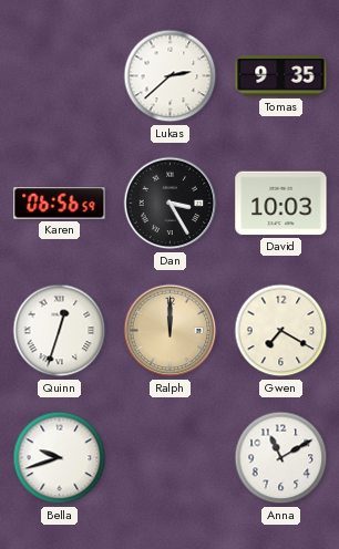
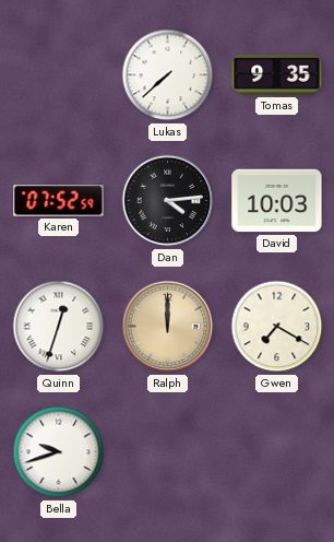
Lukas: 2:38 -> 7:38 (168, 75)
Karen: 06:56 -> 07:52 (59, 201)
Dan: 3:25 -> 4:14 (168, 201)
Anna: 11:10 -> none (281, 458)
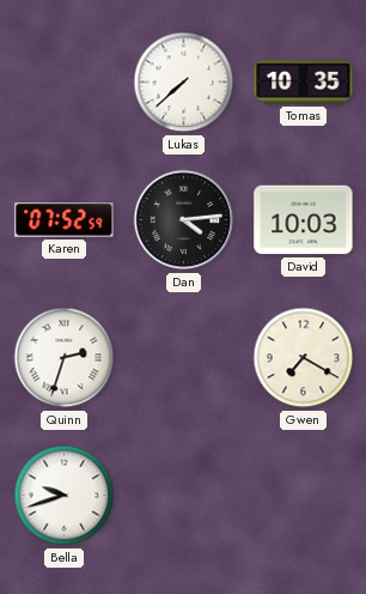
Tomas: 9:35 -> 10:35 (304, 83)
Quinn: 12:33 -> 2:33 (65, 358)
Ralph: 12:00 -> none (168, 327)
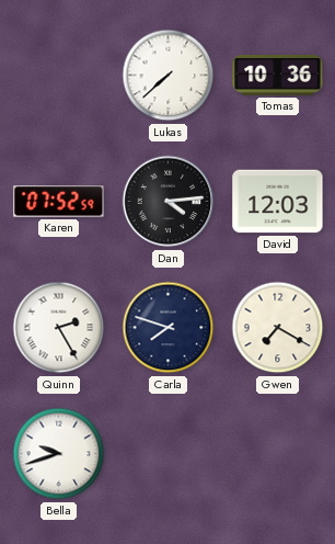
Tomas: 10:35 -> 10:36 (278, 76)
David: 10:03 -> 12:03 (278, 202)
Quinn: 2:33 -> 2:25 (59, 328)
Carla: none -> 7:48 (169, 328)
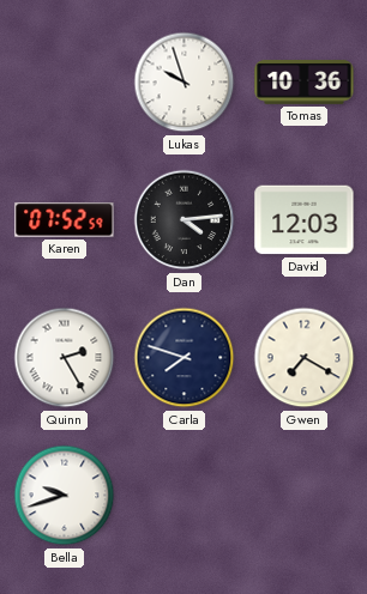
Lukas: 7:38 -> 9:57 (185, 83)
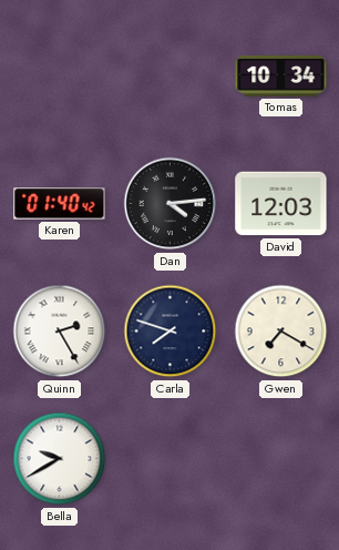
Lukas: 9:57 -> none (185, 83)
Tomas: 10:36 -> 10:34 (281, 77)
Karen: 07:52 -> 01:40 (60, 204)
Bella: 9:42 -> 9:40 (60, 459)
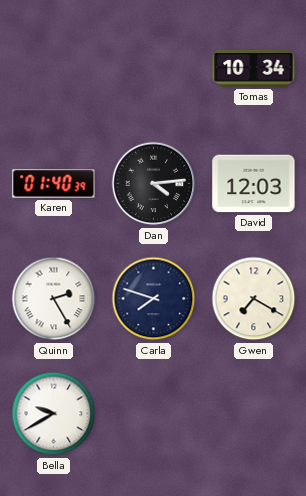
Karen: 01:40:42 -> 01:40:39 (54, 184)
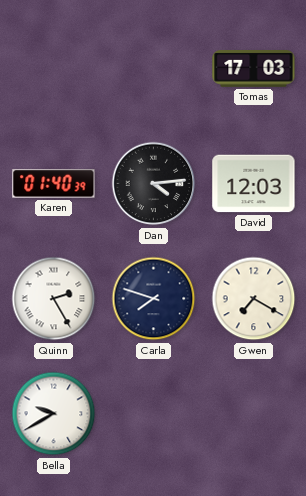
Tomas: 10:34 -> 17:03 (254, 69)
